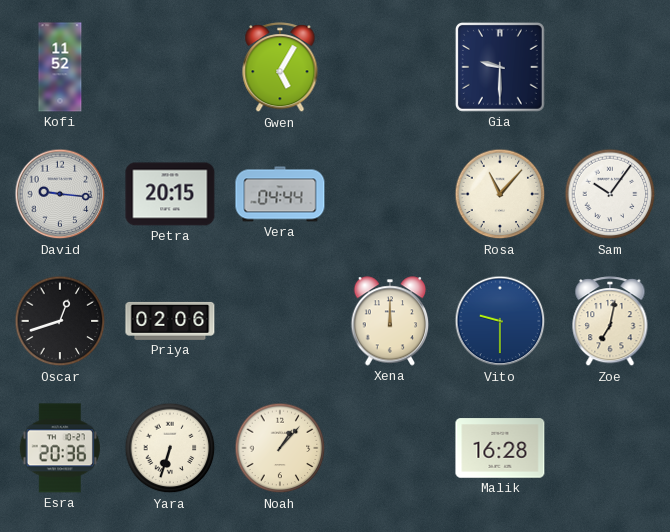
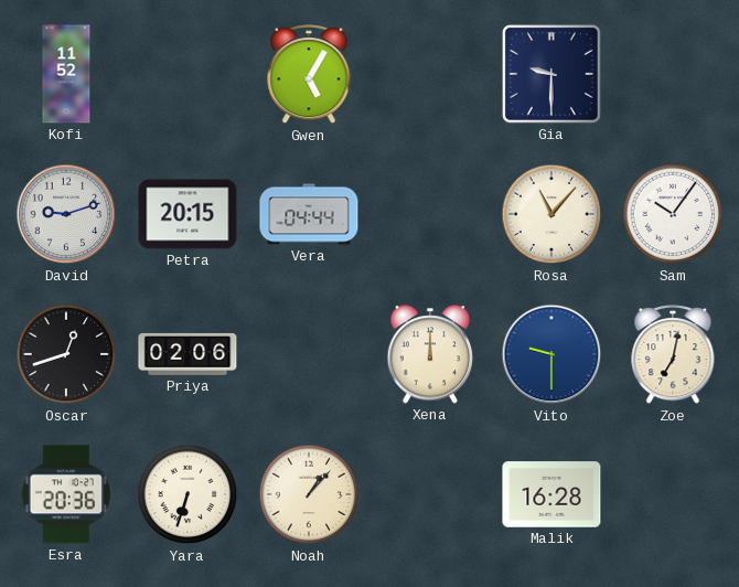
David: 9:16 -> 9:12 (66, 214)
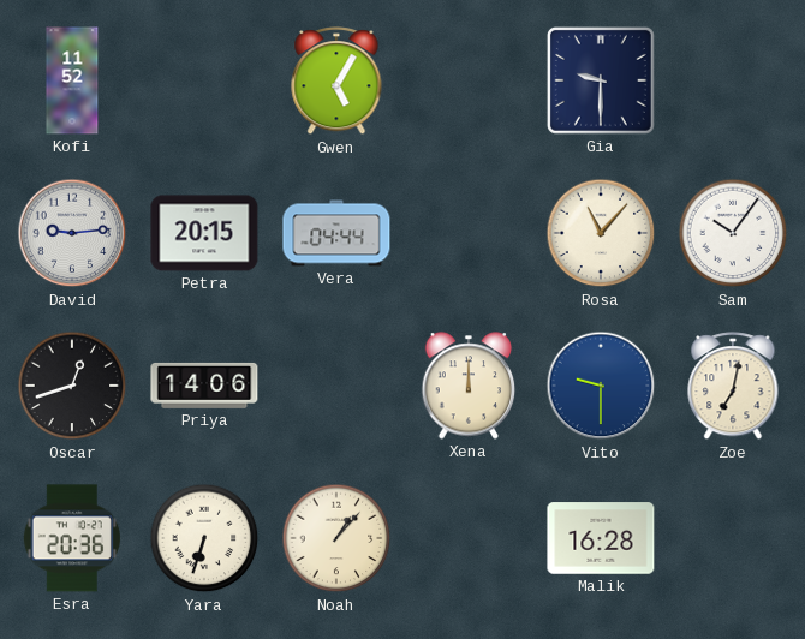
David: 9:12 -> 9:14 (72, 233)
Priya: 02:06 -> 14:06 (204, 386)
